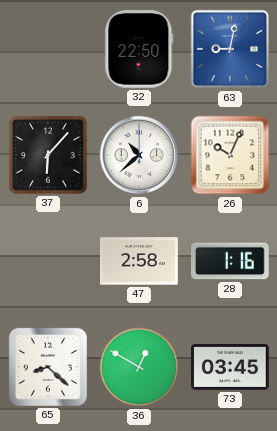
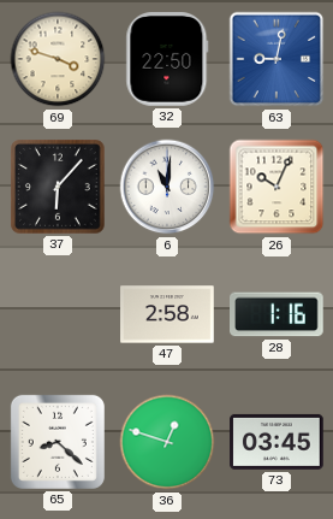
69: none -> 3:48 (58, 59)
6: 10:38 -> 11:01 (167, 187)
36: 12:50 -> 12:48 (167, 442)
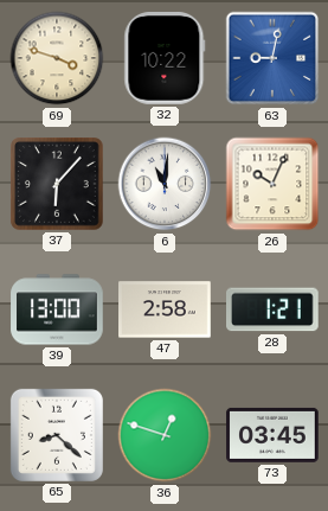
32: 22:50 -> 10:22 (165, 59)
39: none -> 13:00 (57, 309)
28: 1:16 -> 1:21 (274, 309)
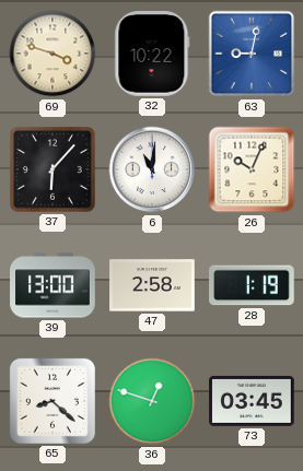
28: 1:21 -> 1:19 (253, 285)
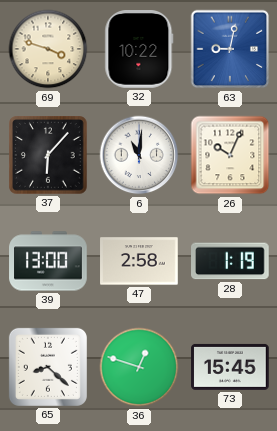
73: 03:45 -> 15:45 (230, 367)
